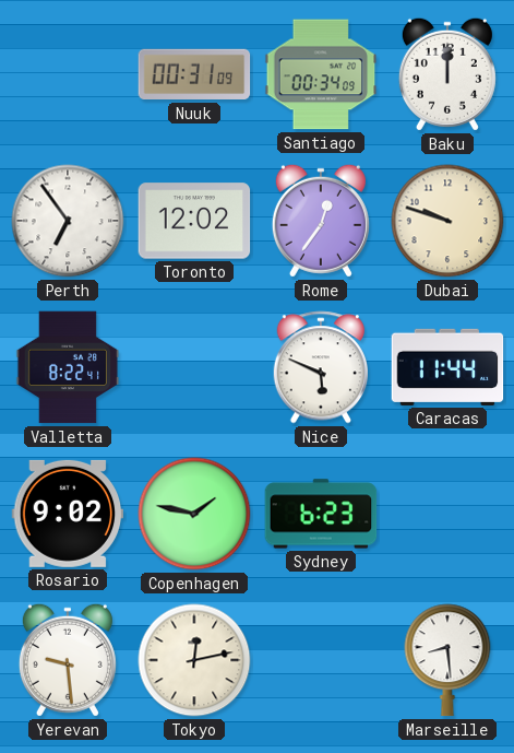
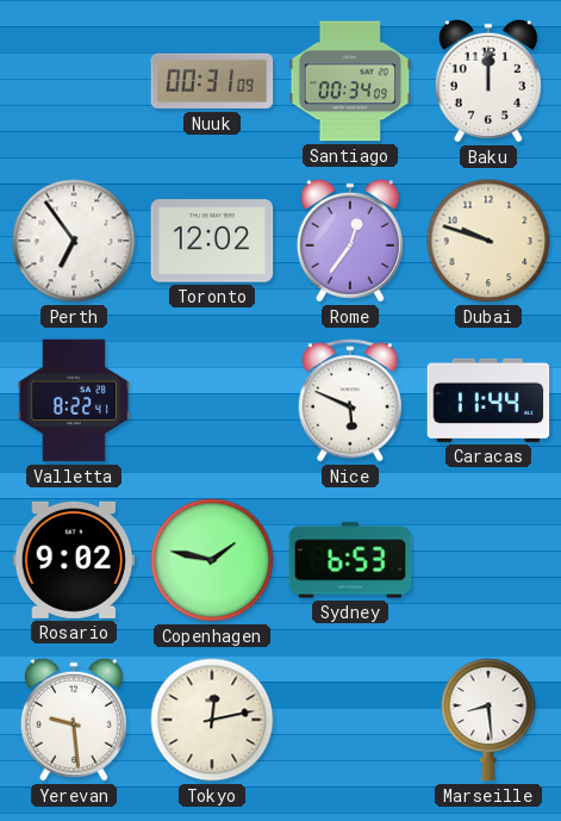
Sydney: 6:23 -> 6:53 (350, 560)
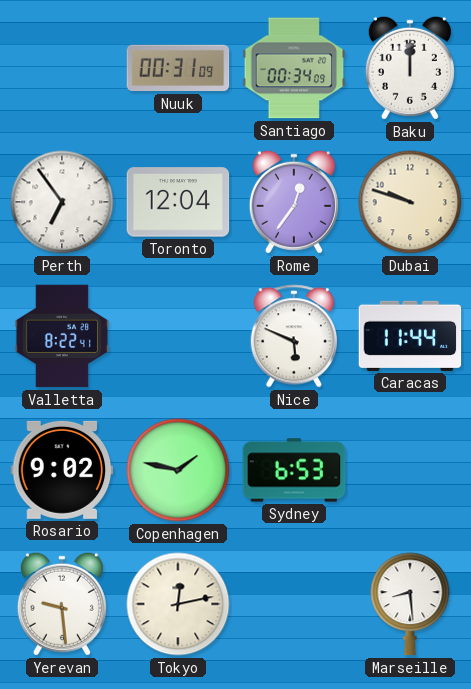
Toronto: 12:02 -> 12:04 (178, 202)
